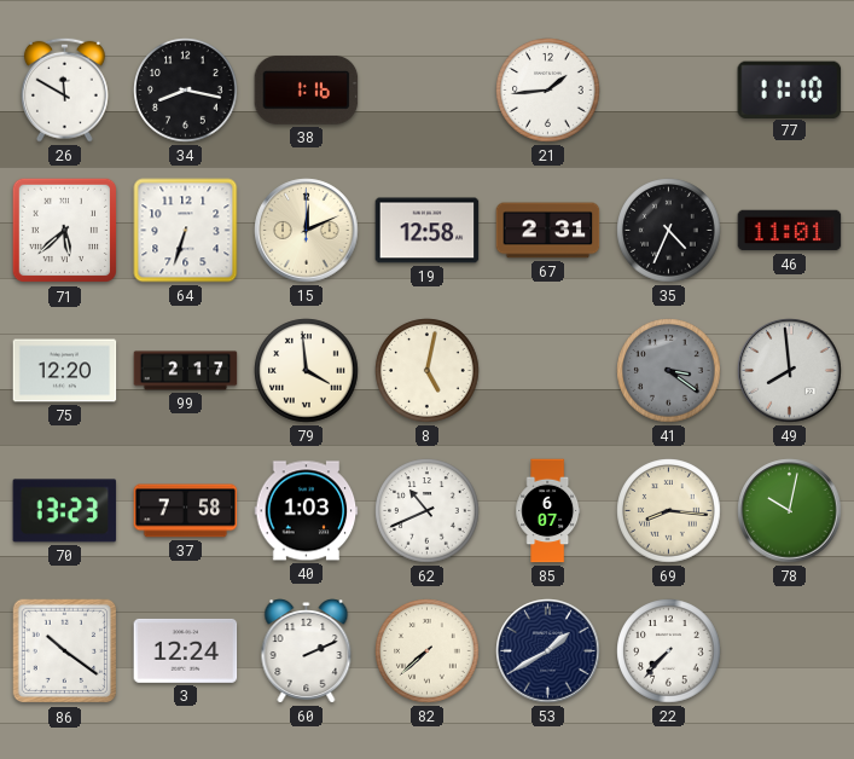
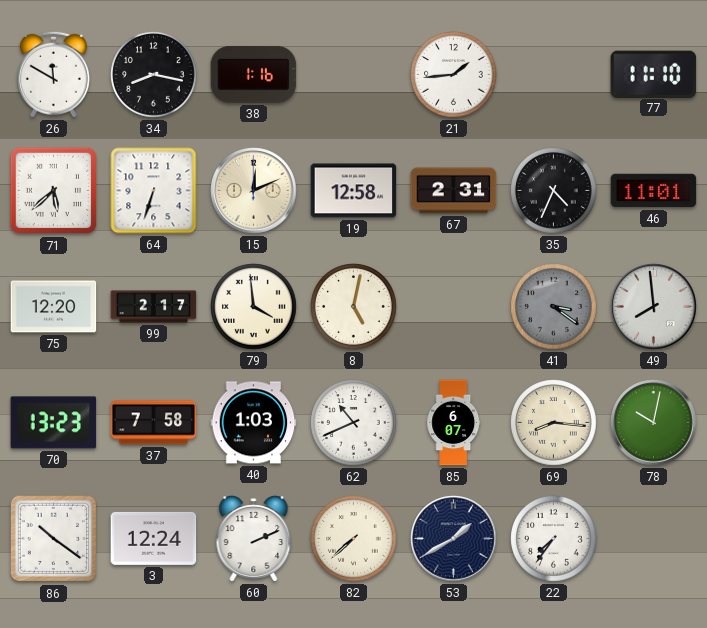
22: 7:37 -> 7:36 (554, 539)
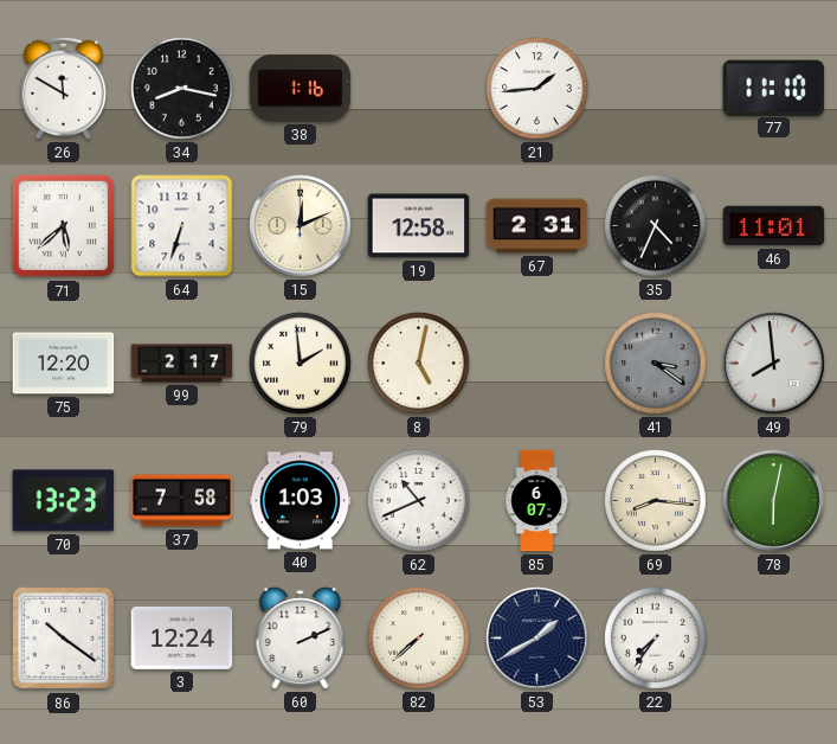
79: 3:59 -> 1:59 (301, 364)
78: 10:02 -> 6:02 (774, 501)
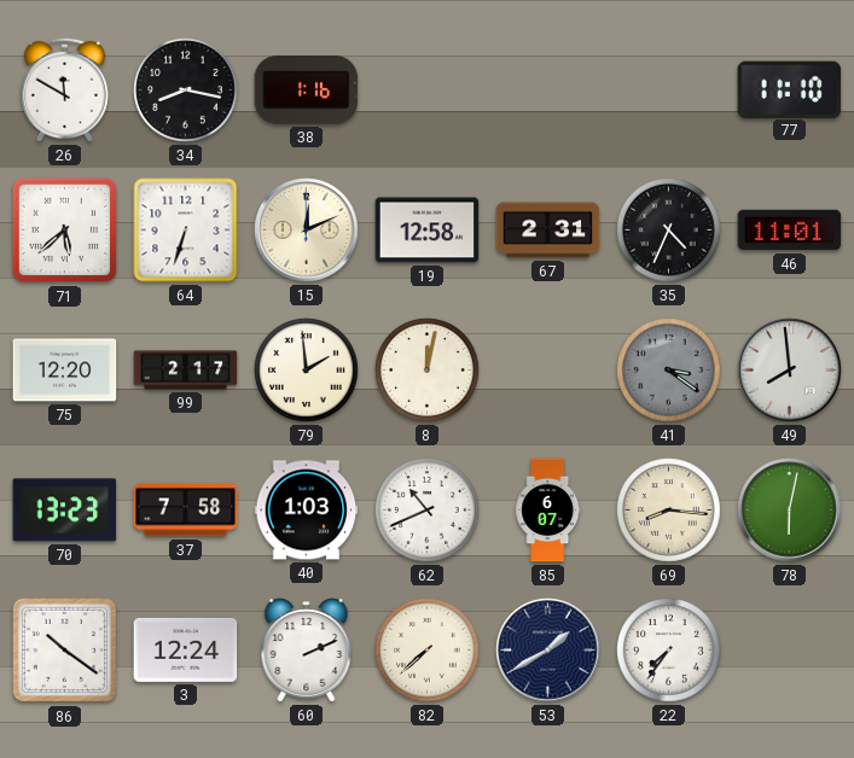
21: 1:44 -> none (537, 89)
8: 5:02 -> 12:02 (428, 371)
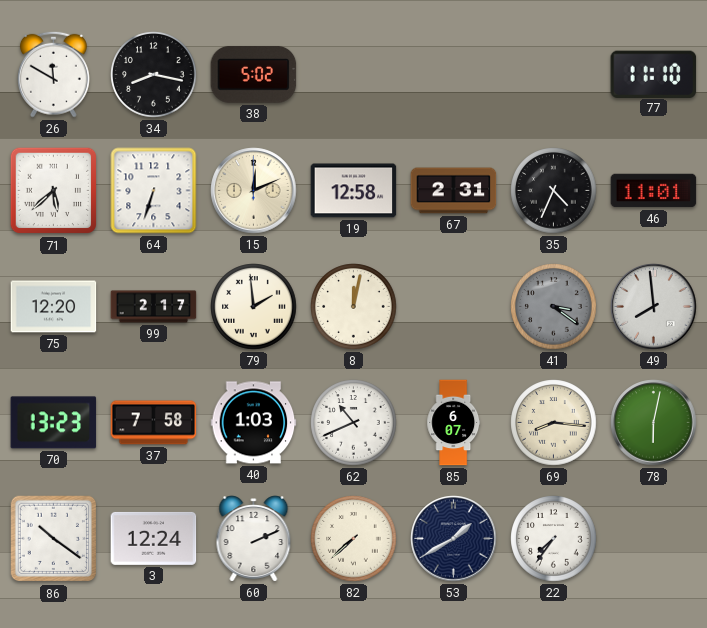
38: 1:16 -> 5:02 (254, 74)
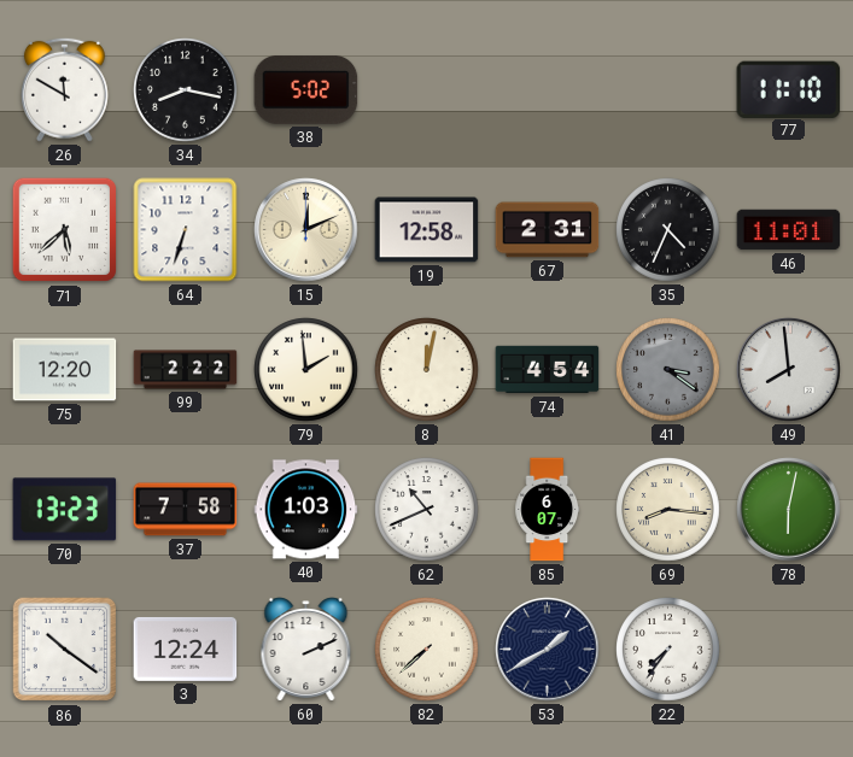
99: 2:17 -> 2:22 (186, 370)
74: none -> 4:54 (548, 370)
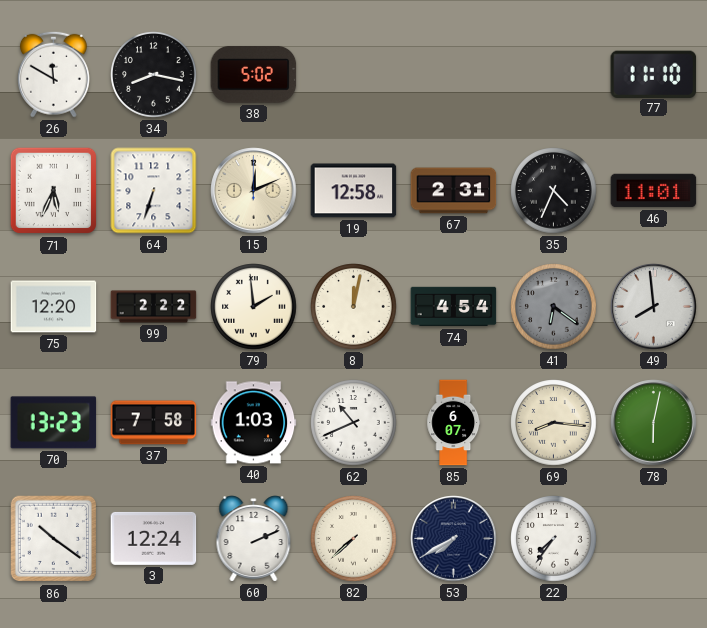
71: 5:38 -> 5:34 (54, 191)
41: 3:21 -> 6:21 (554, 307)
53: 1:40 -> 7:40 (454, 539)
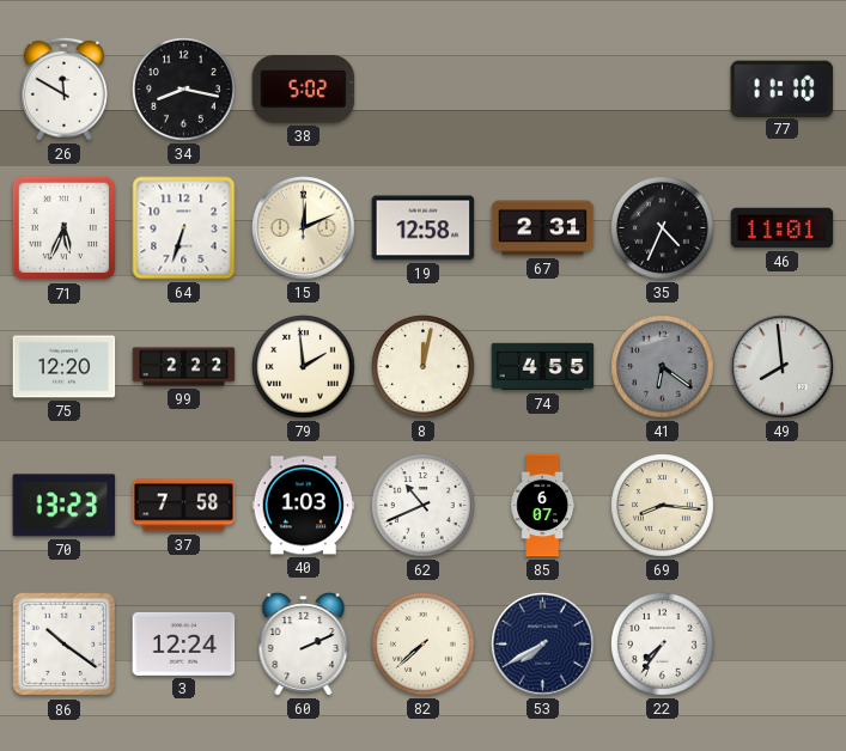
74: 4:54 -> 4:55 (543, 367)
78: 6:02 -> none (654, 423)
